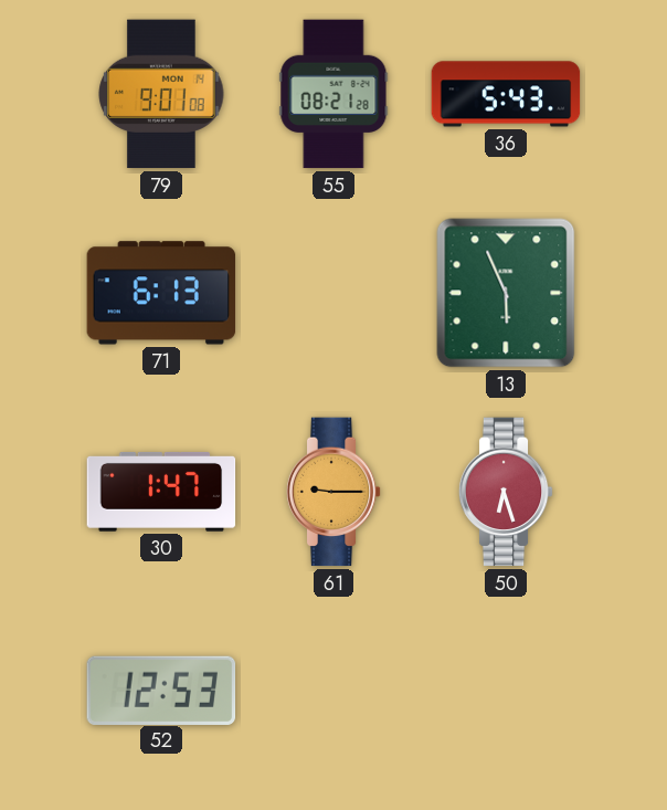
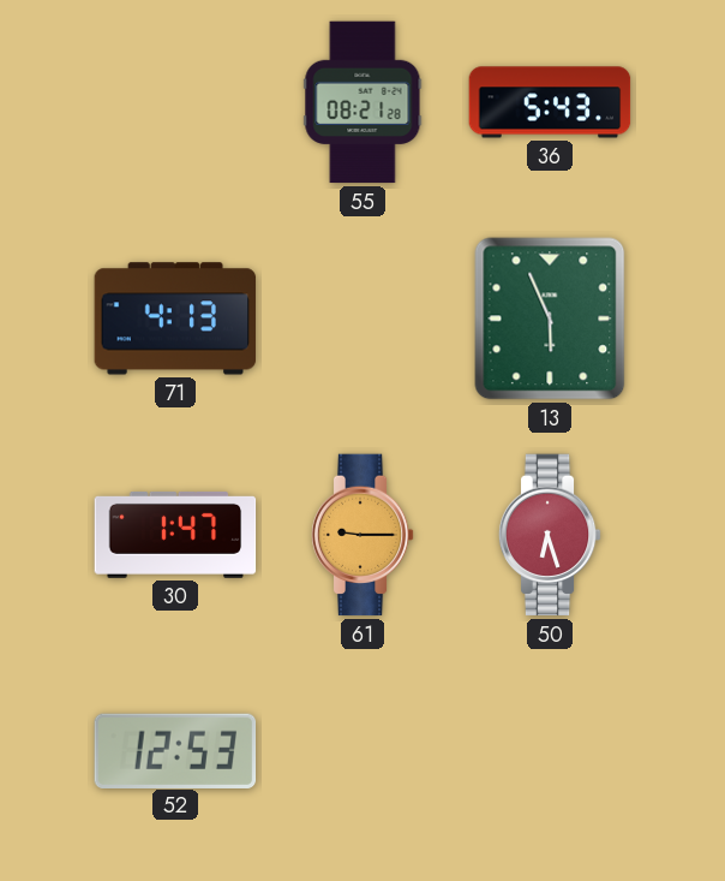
79: 9:01 -> none (161, 94)
71: 6:13 -> 4:13 (175, 319)
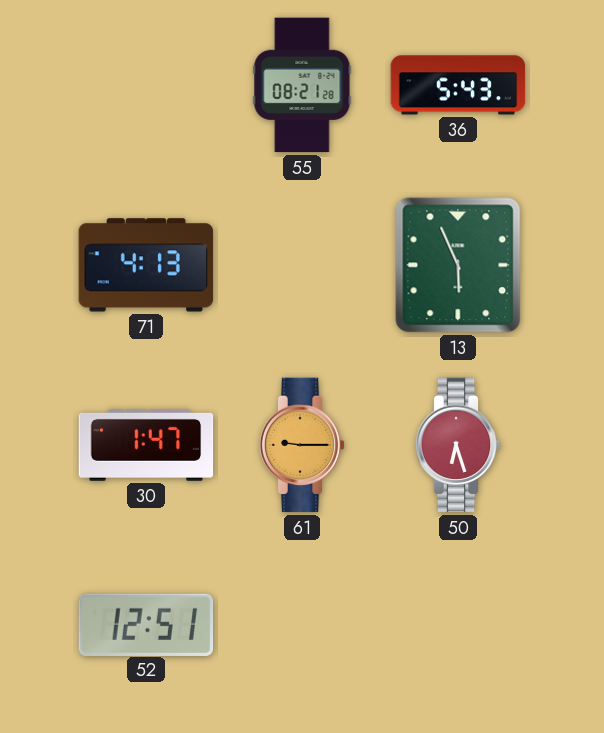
52: 12:53 -> 12:51 (146, 624)
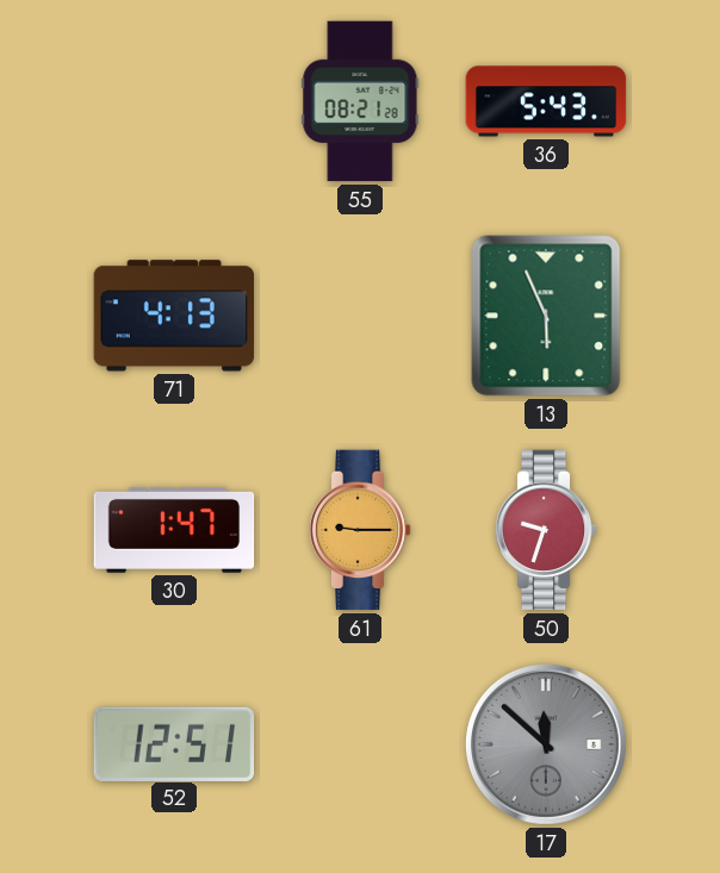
50: 6:27 -> 9:33 (546, 530)
17: none -> 11:52 (546, 744)
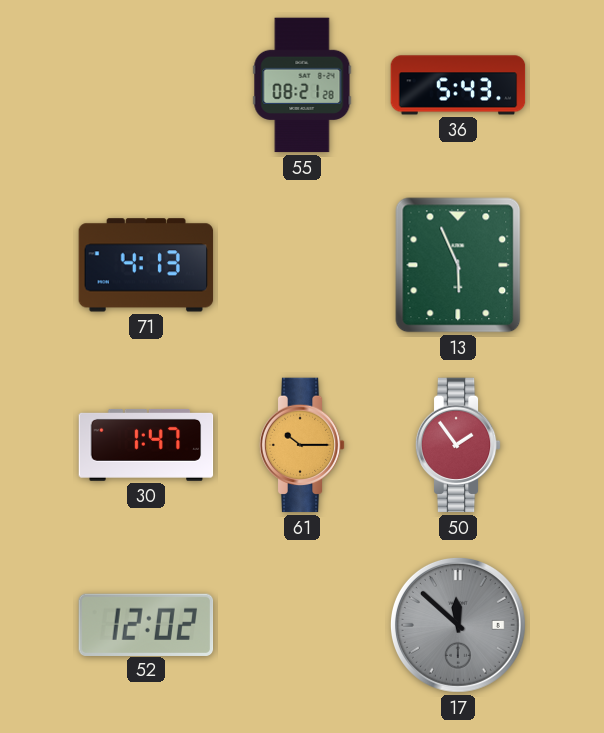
61: 9:15 -> 10:15 (302, 445)
50: 9:33 -> 1:54 (458, 445)
52: 12:51 -> 12:02 (146, 624)
